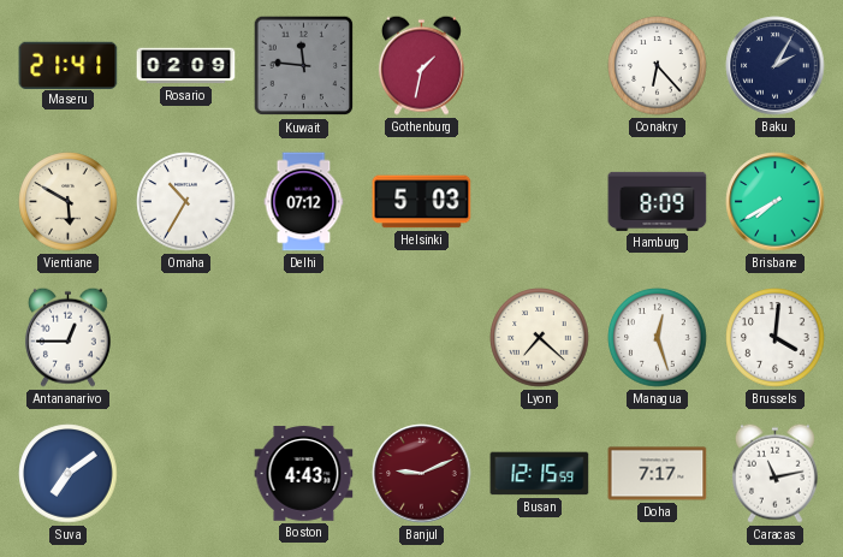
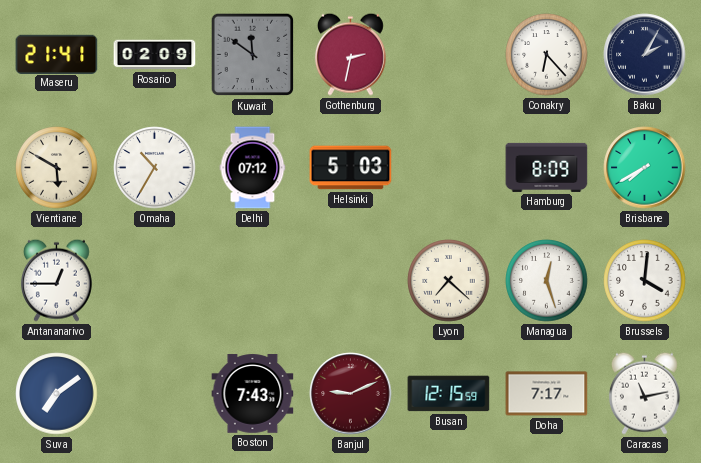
Kuwait: 11:46 -> 11:51 (253, 55)
Gothenburg: 1:32 -> 2:32 (350, 54)
Boston: 4:43 -> 7:43 (253, 394)
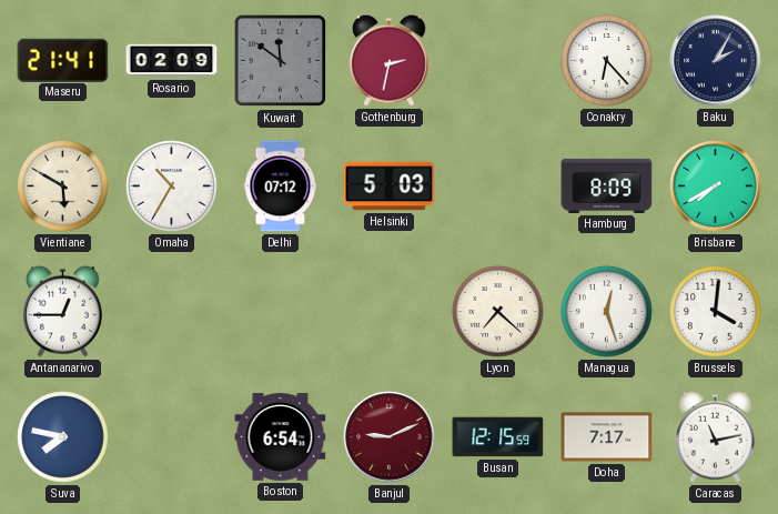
Suva: 7:09 -> 7:47 (63, 437)
Boston: 7:43 -> 6:54 (281, 437)
